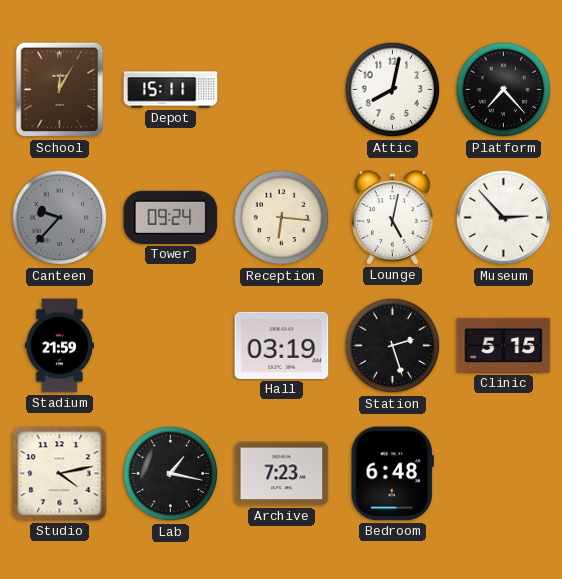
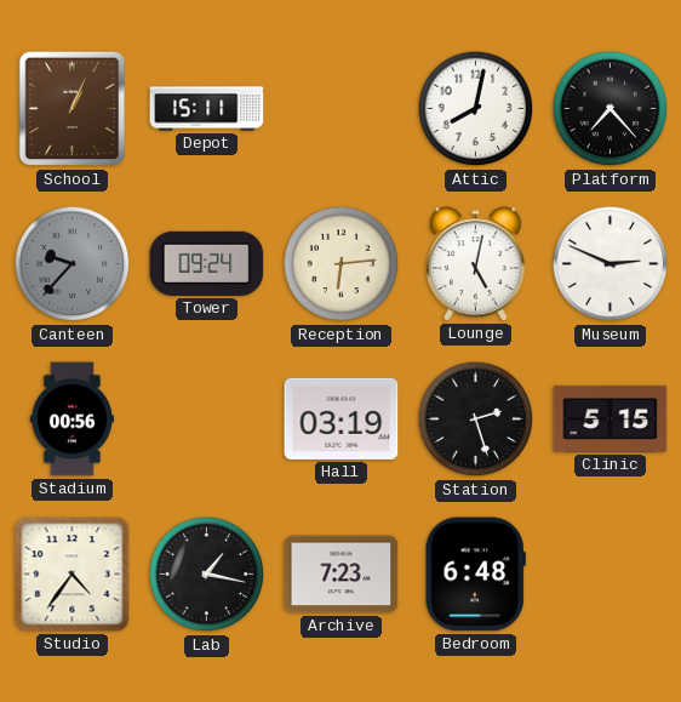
School: 12:05 -> 1:04 (73, 109)
Reception: 6:16 -> 6:14 (342, 264)
Museum: 2:53 -> 2:49 (611, 264)
Stadium: 21:59 -> 00:56 (71, 420)
Studio: 4:13 -> 4:36 (73, 575)
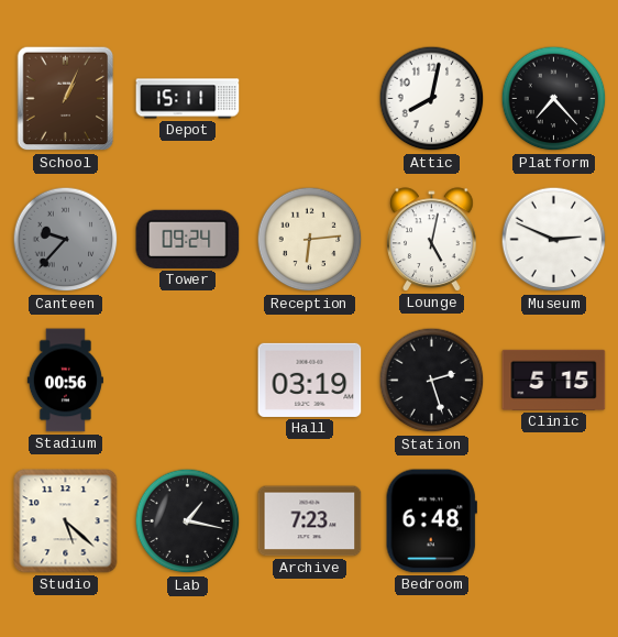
Studio: 4:36 -> 5:22 (66, 521)
